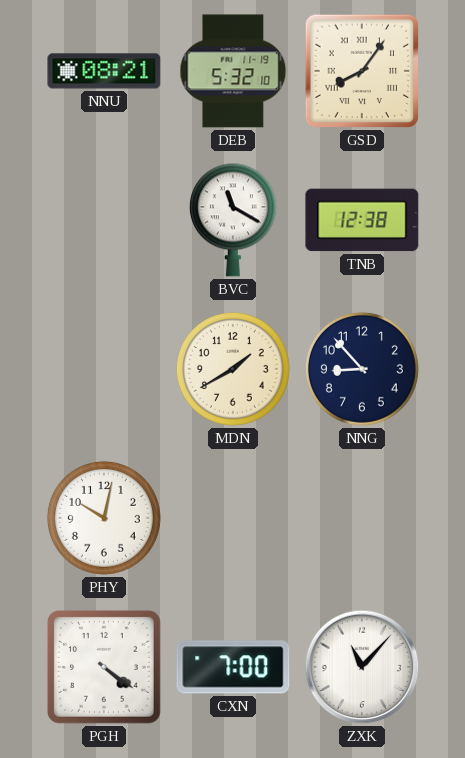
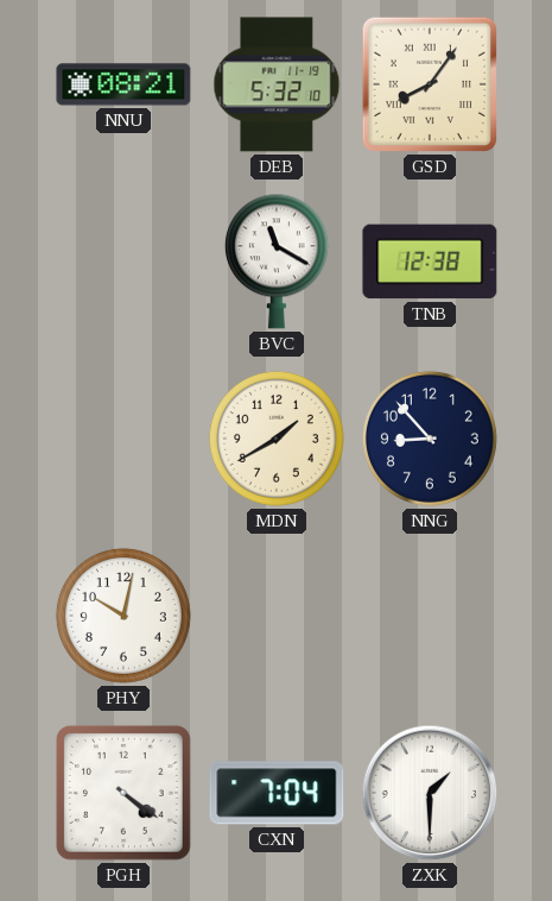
CXN: 7:00 -> 7:04 (277, 793)
ZXK: 11:07 -> 1:30 (430, 793)
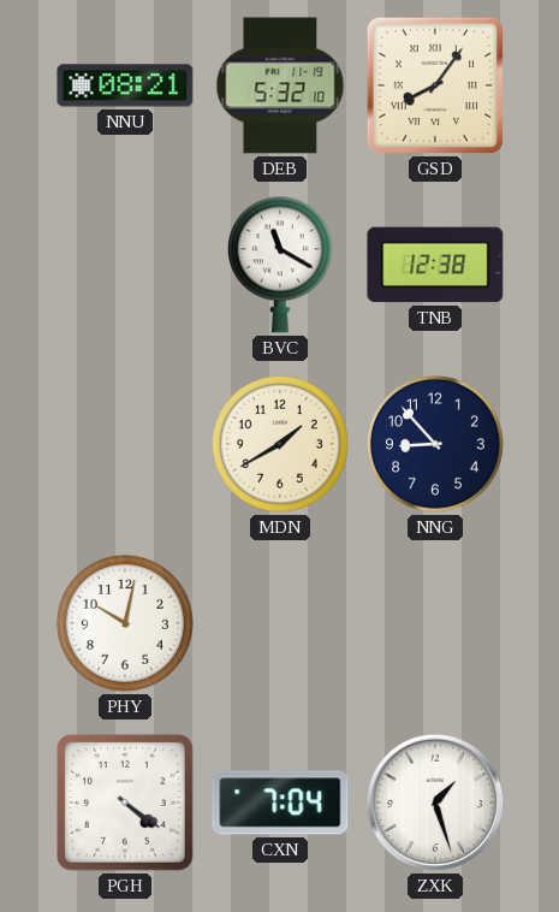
ZXK: 1:30 -> 1:27 (435, 803)
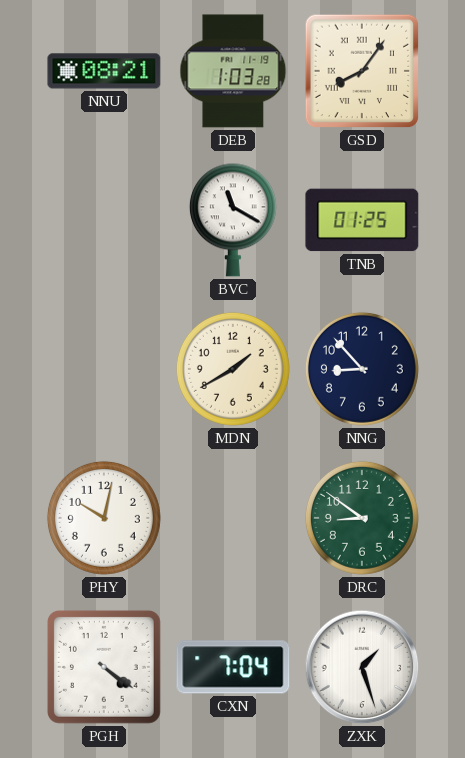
DEB: 5:32 -> 1:03 (233, 71)
TNB: 12:38 -> 01:25 (362, 220)
DRC: none -> 8:51 (362, 518)
